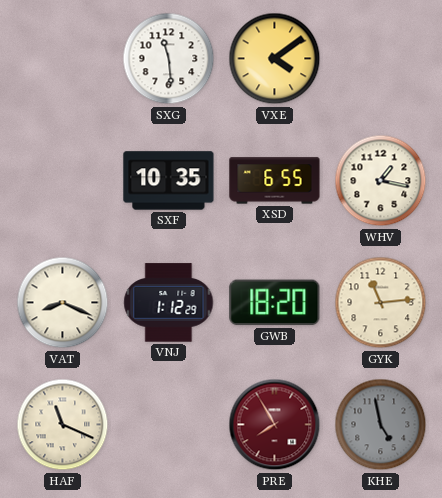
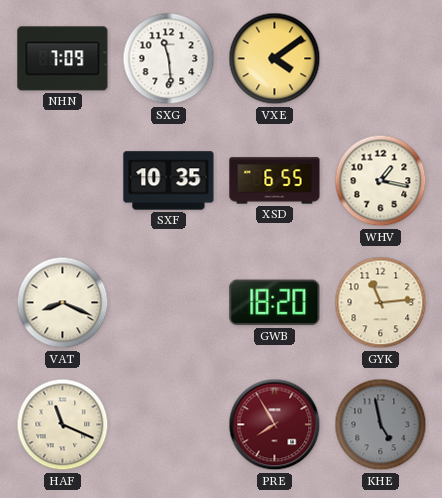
NHN: none -> 7:09 (63, 59)
VNJ: 1:12 -> none (169, 303)
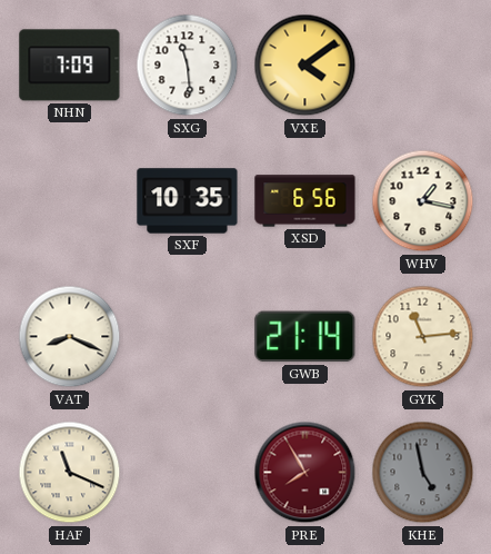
XSD: 6:55 -> 6:56 (305, 201)
GWB: 18:20 -> 21:14 (305, 337)
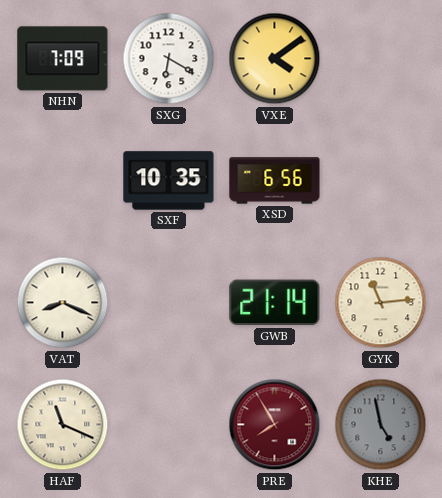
SXG: 11:29 -> 6:20 (169, 59)
WHV: 1:17 -> none (423, 201)
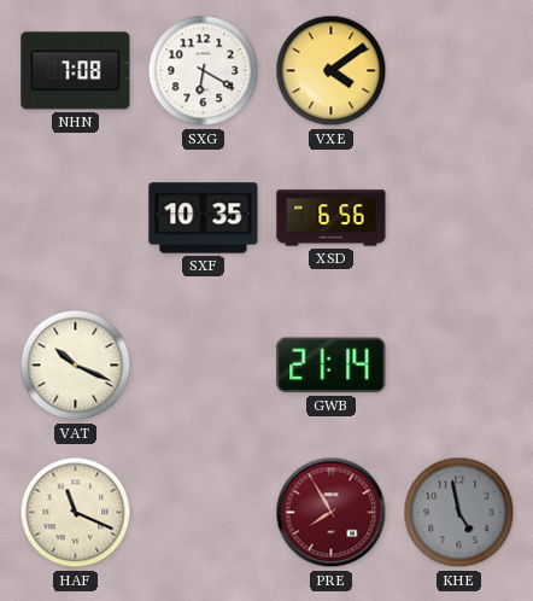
NHN: 7:09 -> 7:08 (76, 71)
VAT: 8:19 -> 10:19 (76, 366)
GYK: 11:14 -> none (381, 303)
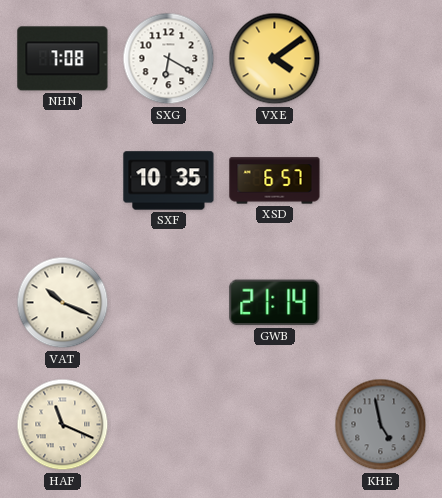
XSD: 6:56 -> 6:57 (275, 181)
PRE: 7:55 -> none (332, 513)
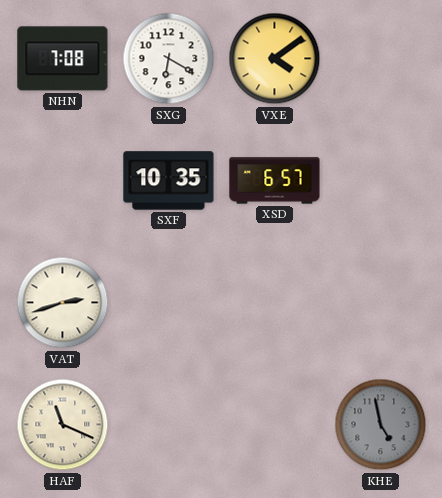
VAT: 10:19 -> 2:42 (63, 303)
GWB: 21:14 -> none (275, 303)
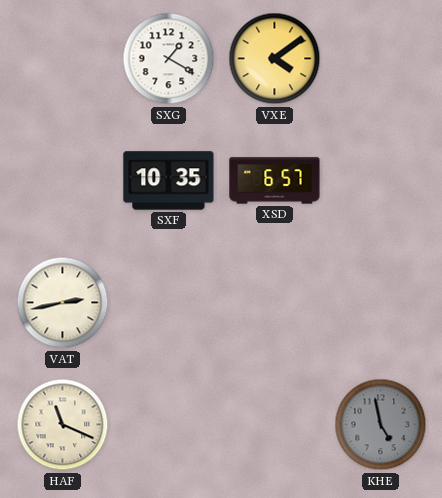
NHN: 7:08 -> none (63, 59)
SXG: 6:20 -> 1:20 (169, 59)
VAT: 2:42 -> 2:43 (63, 303)
